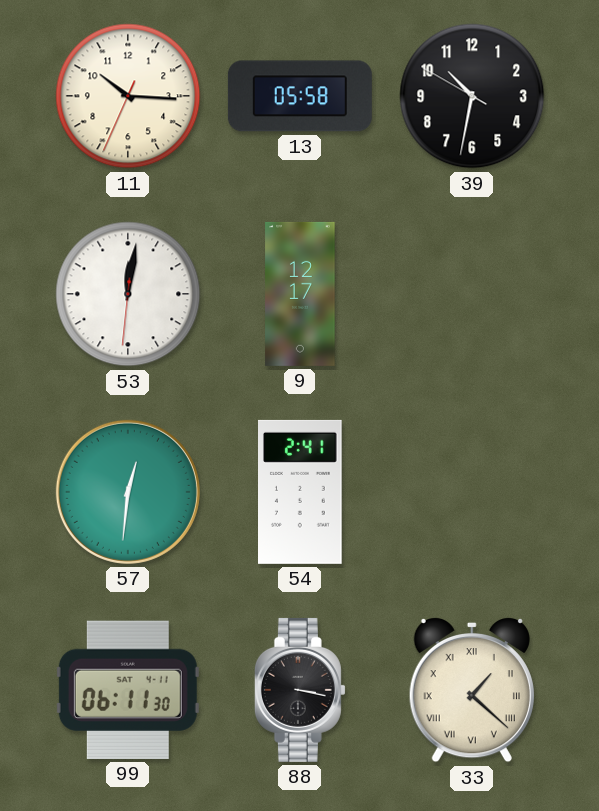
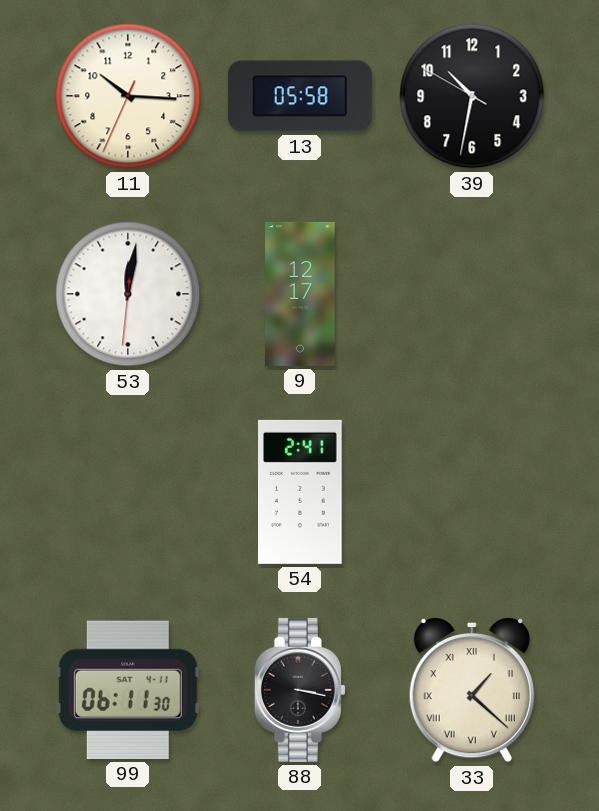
57: 12:31 -> none (128, 492)
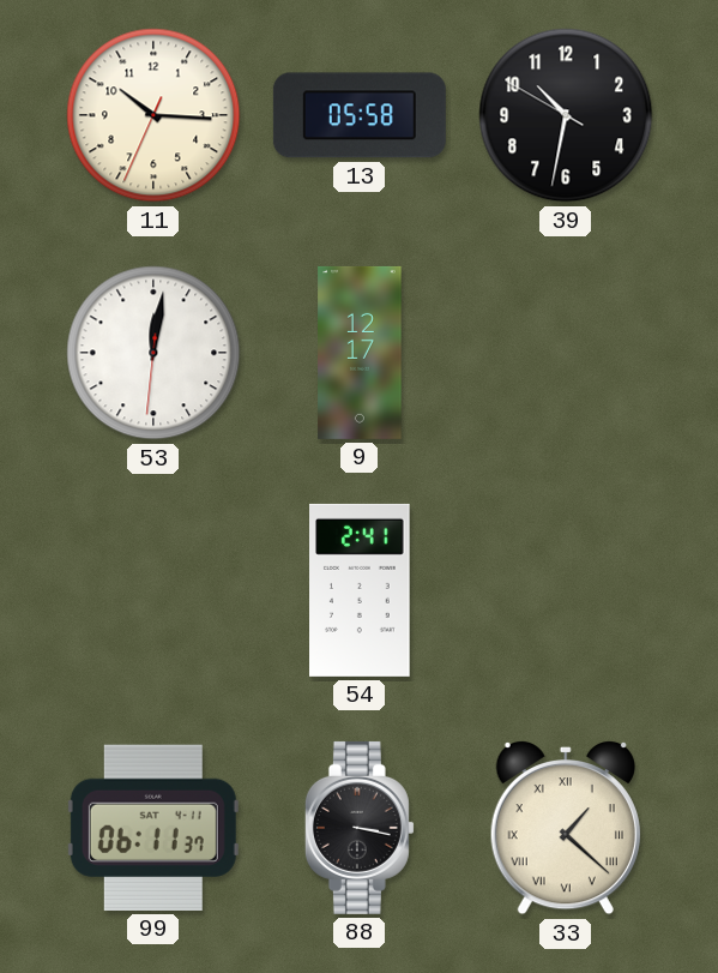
99: 06:11:30 -> 06:11:37 (153, 828)
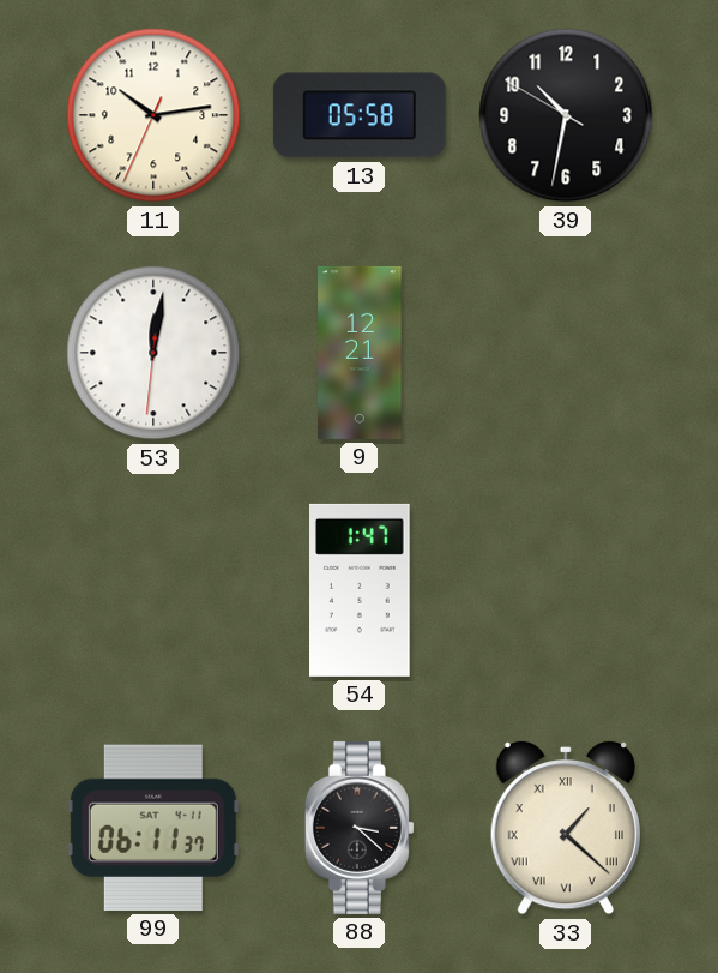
11: 10:15 -> 10:13 (153, 115)
9: 12:17 -> 12:21 (360, 353)
54: 2:41 -> 1:47 (361, 590)
88: 3:17 -> 3:22 (360, 828)
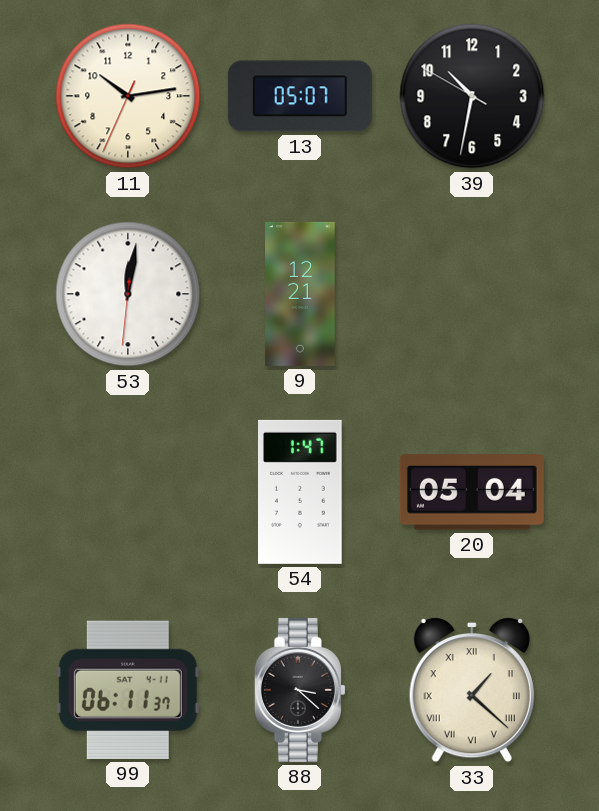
13: 05:58 -> 05:07 (300, 96)
20: none -> 05:04 (472, 492)
